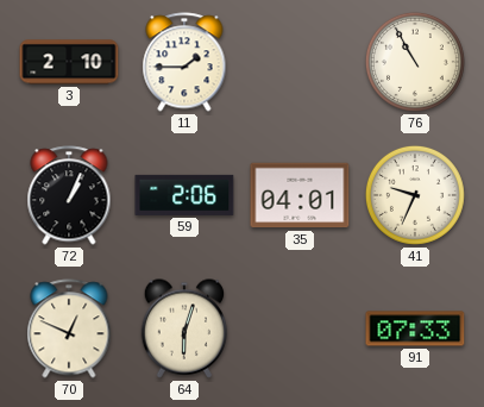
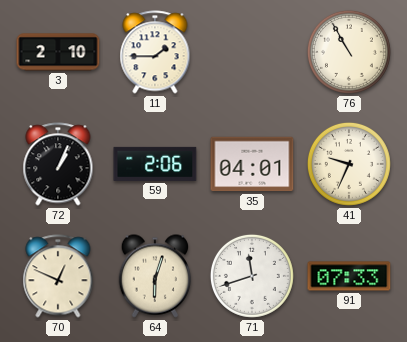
71: none -> 11:42 (252, 276)
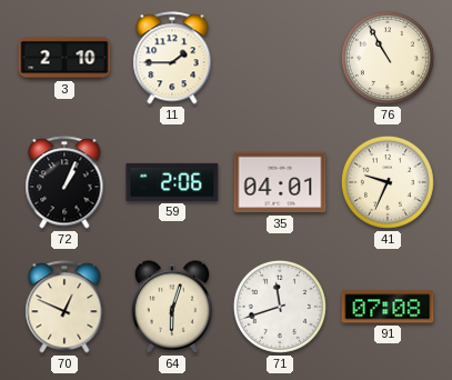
91: 07:33 -> 07:08 (388, 307)
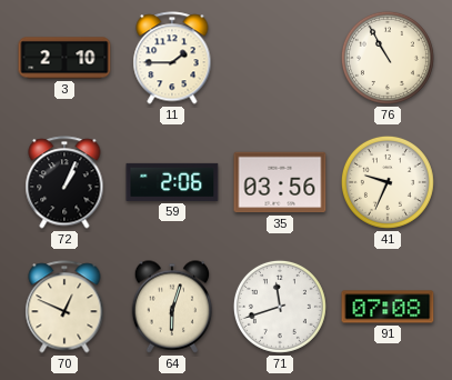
35: 04:01 -> 03:56 (280, 182)
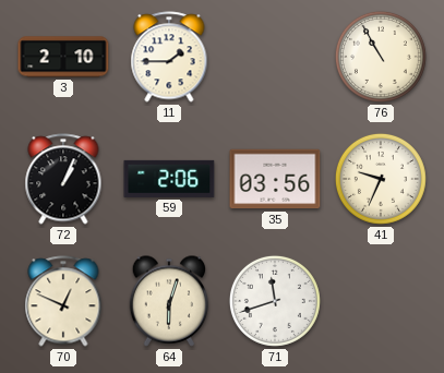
91: 07:08 -> none (388, 307)
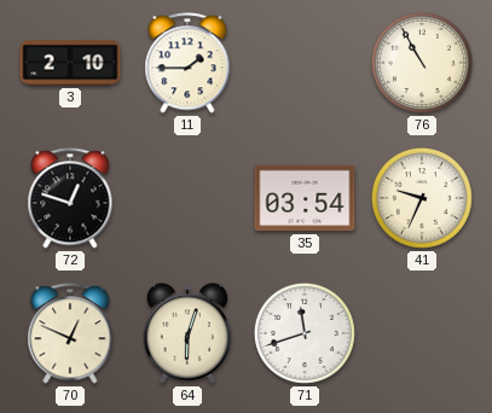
72: 1:04 -> 12:48 (70, 198)
59: 2:06 -> none (169, 179)
35: 03:56 -> 03:54 (305, 198)
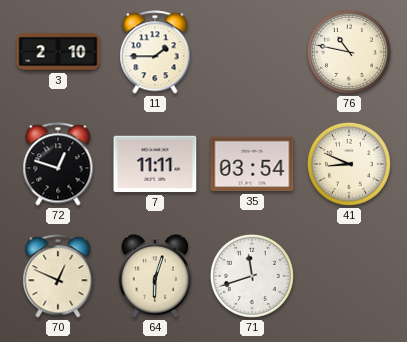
76: 10:55 -> 10:47 (349, 52)
7: none -> 11:11 (155, 164)
41: 9:34 -> 8:49 (349, 164)
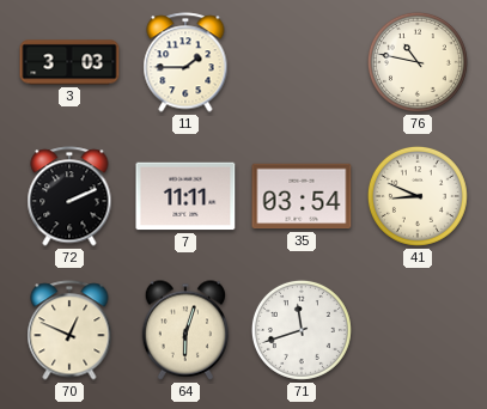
3: 2:10 -> 3:03 (69, 62)
72: 12:48 -> 2:11 (69, 196)
